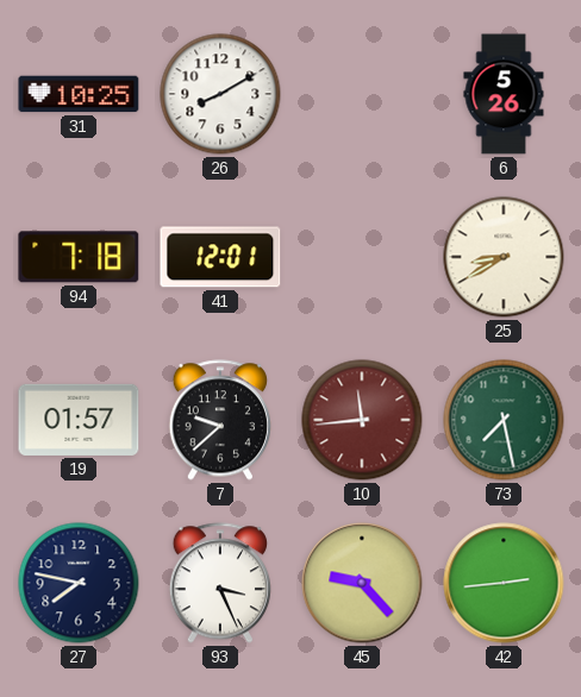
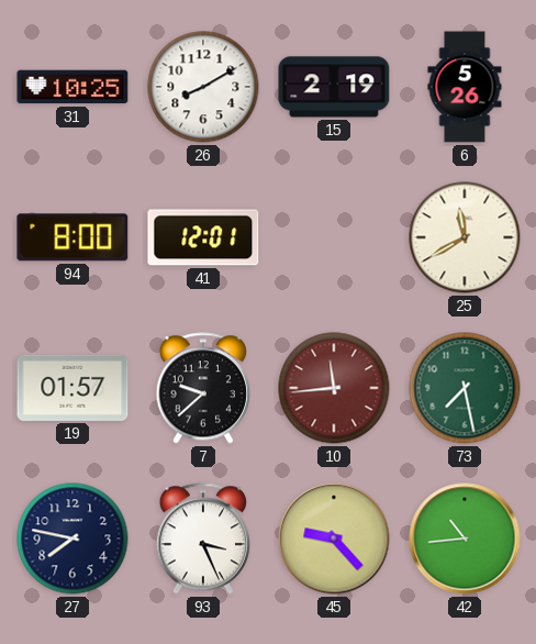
15: none -> 2:19 (334, 87)
94: 7:18 -> 8:00 (72, 237)
25: 8:40 -> 11:40 (465, 237)
42: 2:44 -> 10:44 (465, 538)
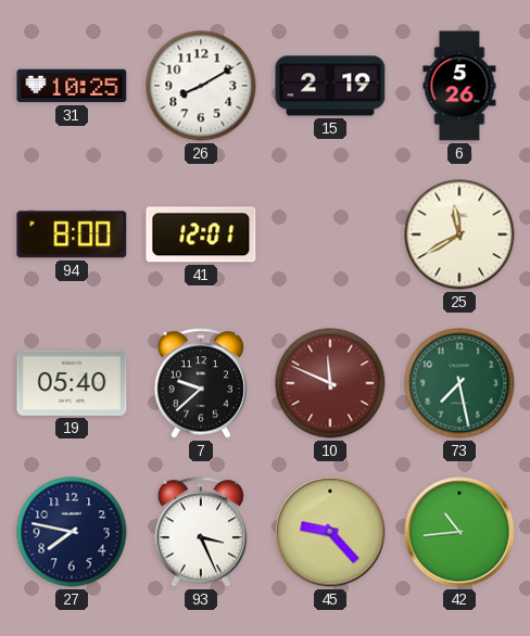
19: 01:57 -> 05:40 (72, 383)
10: 11:44 -> 11:49 (330, 383)
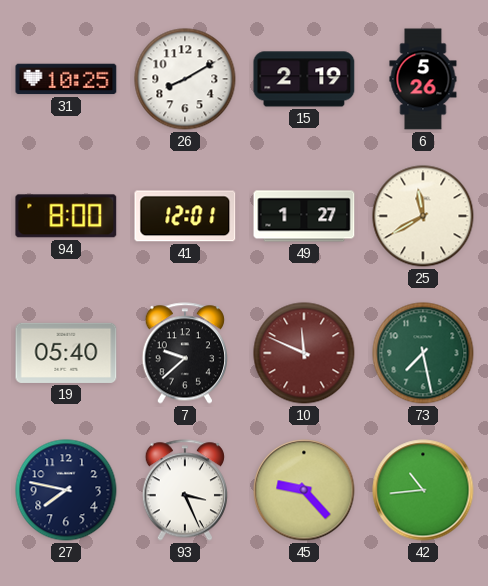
49: none -> 1:27 (304, 216)
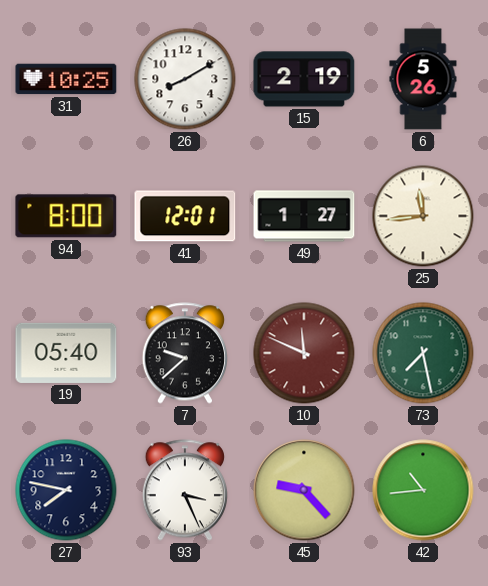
25: 11:40 -> 11:44 (423, 216)
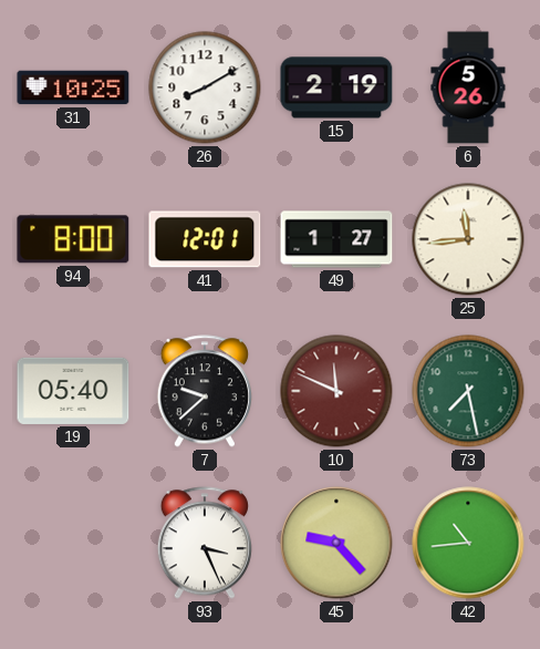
27: 7:47 -> none (66, 490)
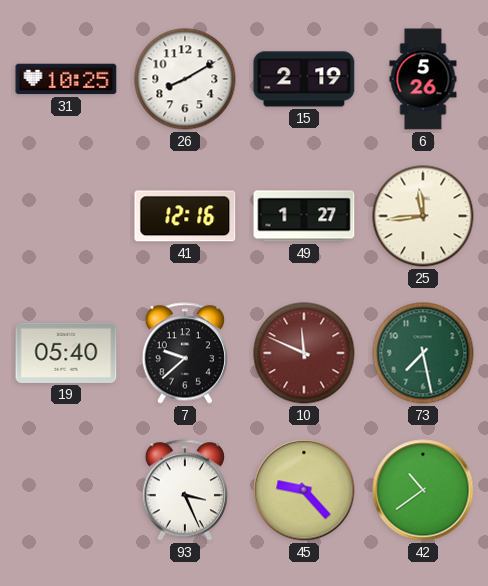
94: 8:00 -> none (73, 239)
41: 12:01 -> 12:16 (185, 216)
42: 10:44 -> 10:39 (423, 490)
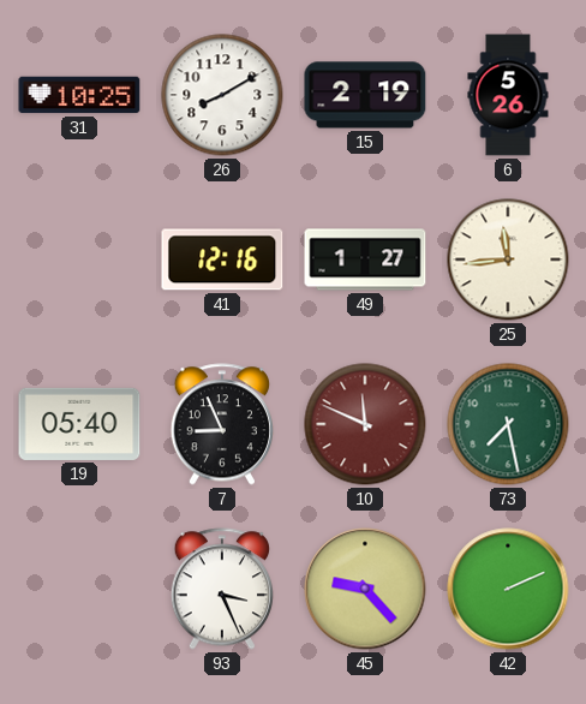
7: 9:38 -> 8:56 (221, 424)
42: 10:39 -> 2:11 (508, 589)
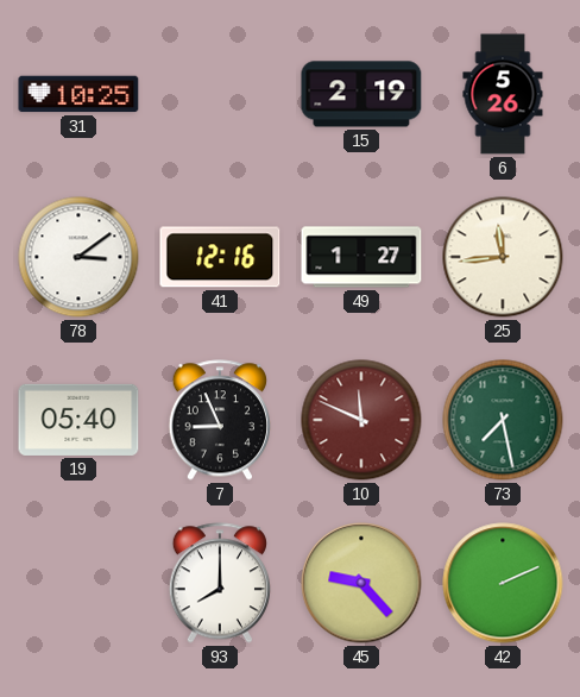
26: 8:10 -> none (222, 95)
78: none -> 3:09 (78, 257)
93: 3:26 -> 8:00 (219, 583)
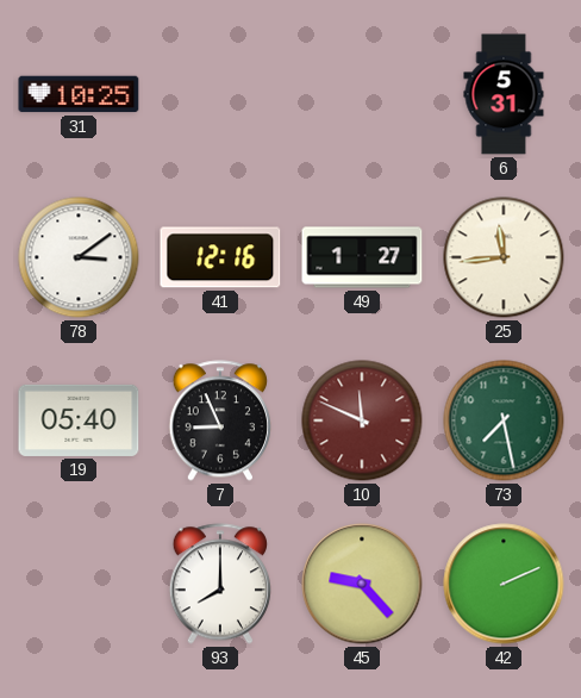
15: 2:19 -> none (361, 94)
6: 5:26 -> 5:31 (504, 94)
